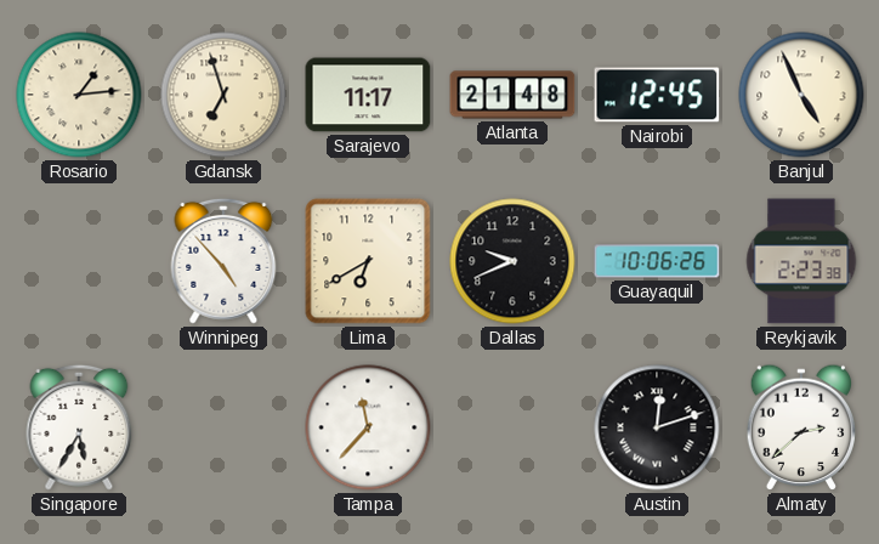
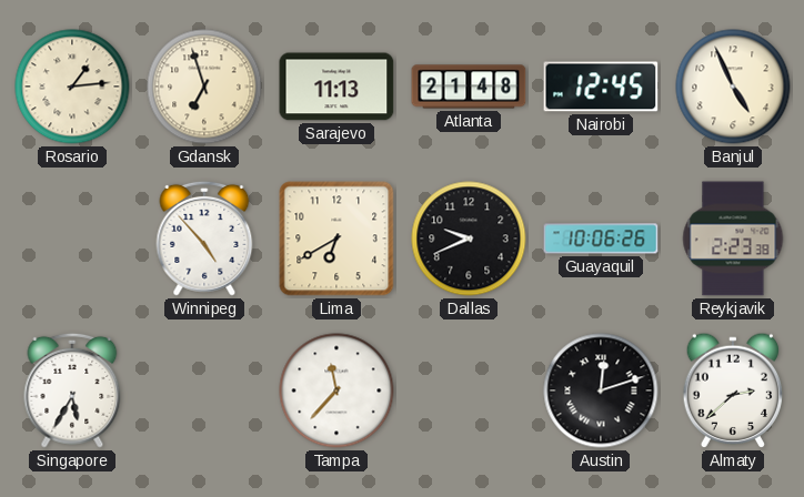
Sarajevo: 11:17 -> 11:13 (336, 87)
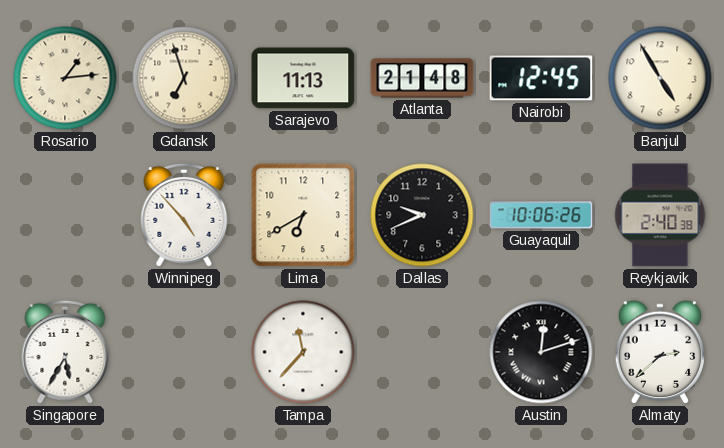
Banjul: 4:56 -> 4:55 (660, 78)
Reykjavik: 2:23 -> 2:40 (660, 215)
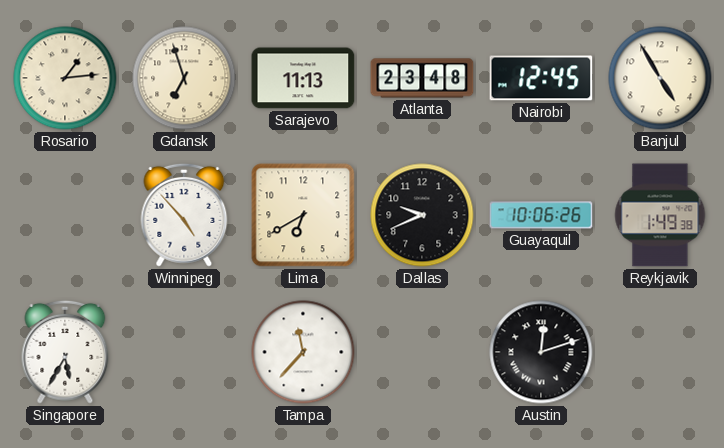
Atlanta: 21:48 -> 23:48 (422, 78)
Reykjavik: 2:40 -> 1:49 (660, 215)
Almaty: 2:38 -> none (659, 352)
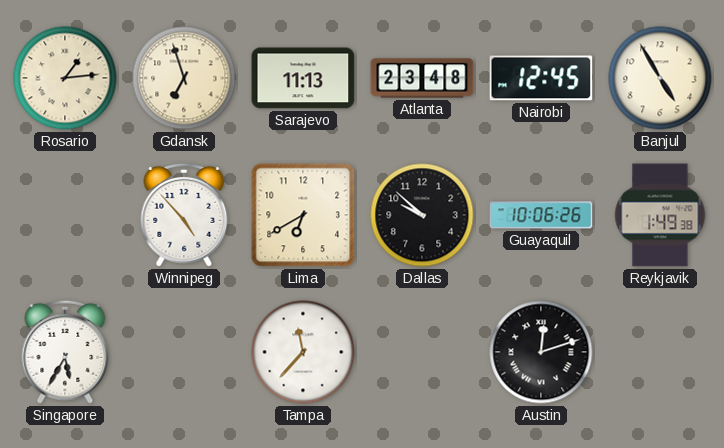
Dallas: 9:41 -> 9:52 (422, 215)
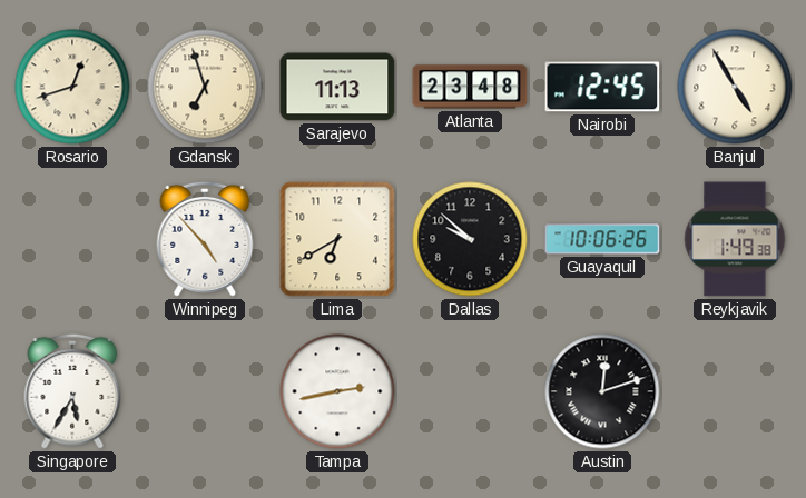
Rosario: 1:14 -> 12:42 (72, 87)
Tampa: 11:37 -> 2:43 (337, 391)
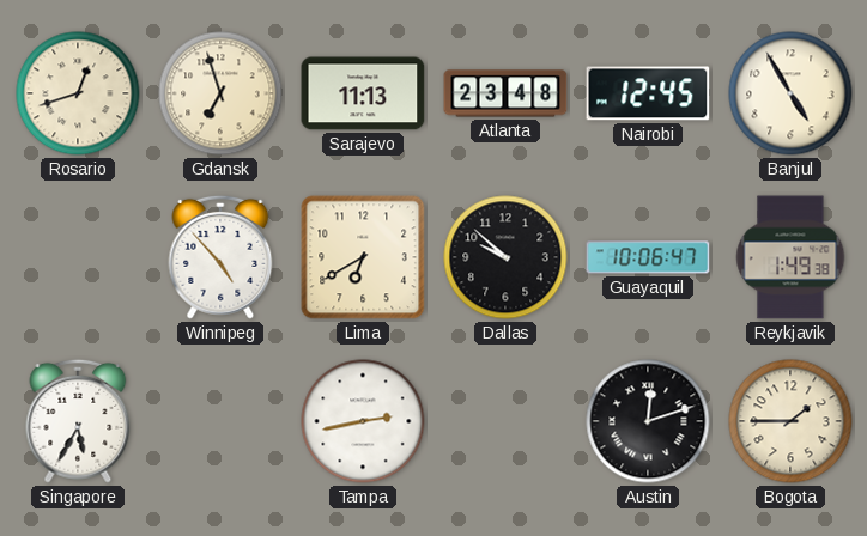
Guayaquil: 10:06:26 -> 10:06:47 (648, 257)
Bogota: none -> 1:45 (790, 421)
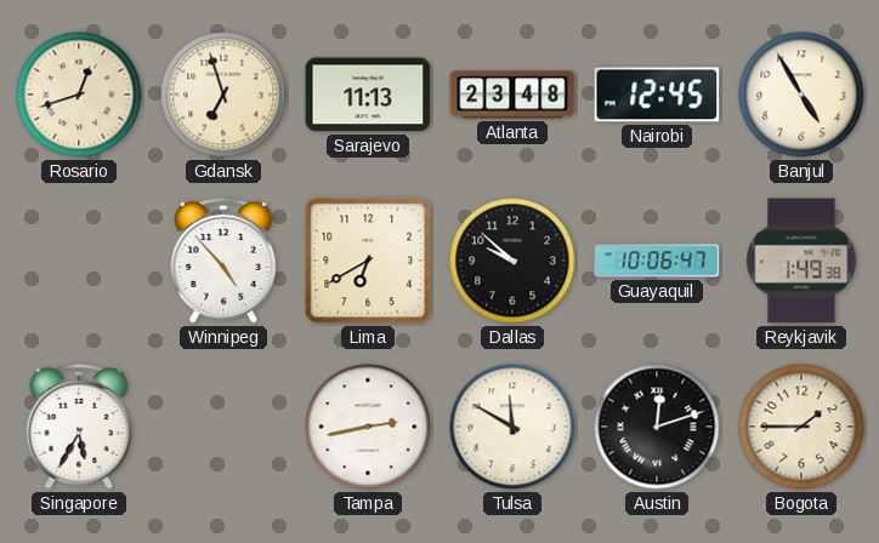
Tulsa: none -> 11:50 (512, 427)
